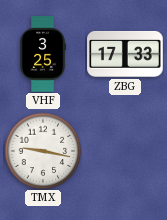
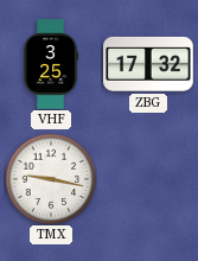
ZBG: 17:33 -> 17:32 (148, 64)
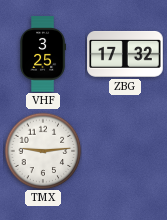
TMX: 9:17 -> 9:14 (43, 151)
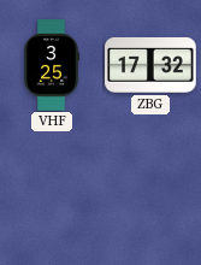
TMX: 9:14 -> none (43, 151)
